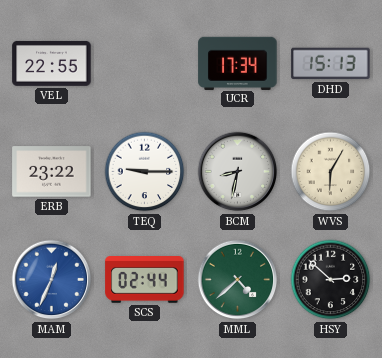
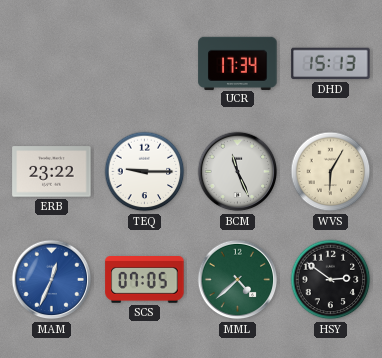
VEL: 22:55 -> none (52, 64)
BCM: 8:32 -> 11:26 (238, 172)
SCS: 02:44 -> 07:05 (145, 280)
HSY: 2:52 -> 2:51 (331, 280)
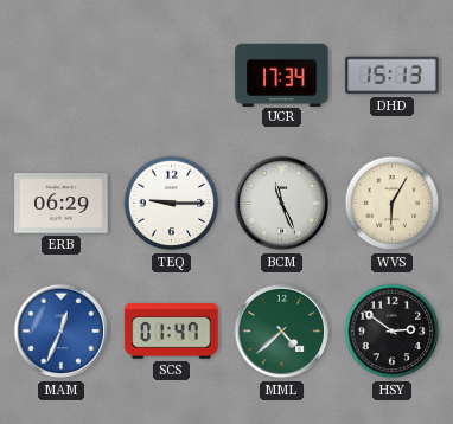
ERB: 23:22 -> 06:29 (62, 204)
SCS: 07:05 -> 01:47 (172, 332)
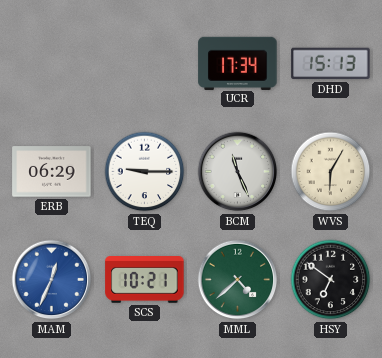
SCS: 01:47 -> 10:21 (145, 280)
HSY: 2:51 -> 6:51 (331, 280)
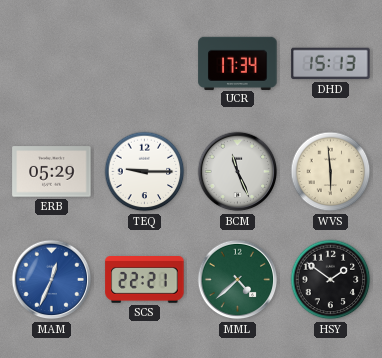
ERB: 06:29 -> 05:29 (52, 172)
WVS: 6:05 -> 5:59 (331, 172)
SCS: 10:21 -> 22:21 (145, 280)
HSY: 6:51 -> 1:51 (331, 280)
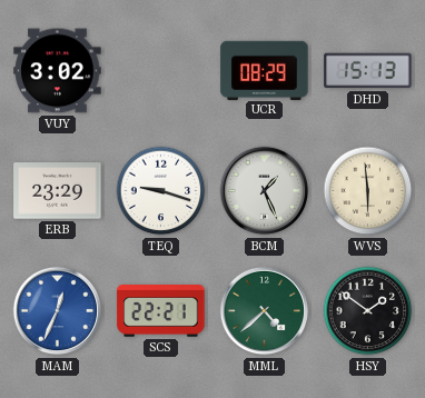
VUY: none -> 3:02 (58, 71)
UCR: 17:34 -> 08:29 (265, 70)
ERB: 05:29 -> 23:29 (58, 191)
TEQ: 9:15 -> 9:18 (161, 191)
BCM: 11:26 -> 1:26 (265, 191)
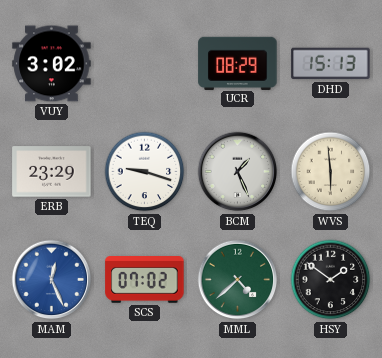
MAM: 12:34 -> 12:26 (52, 280)
SCS: 22:21 -> 07:02 (145, 280)
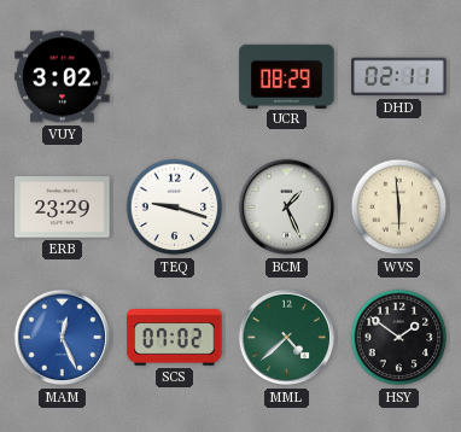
DHD: 15:13 -> 02:11 (399, 77)
